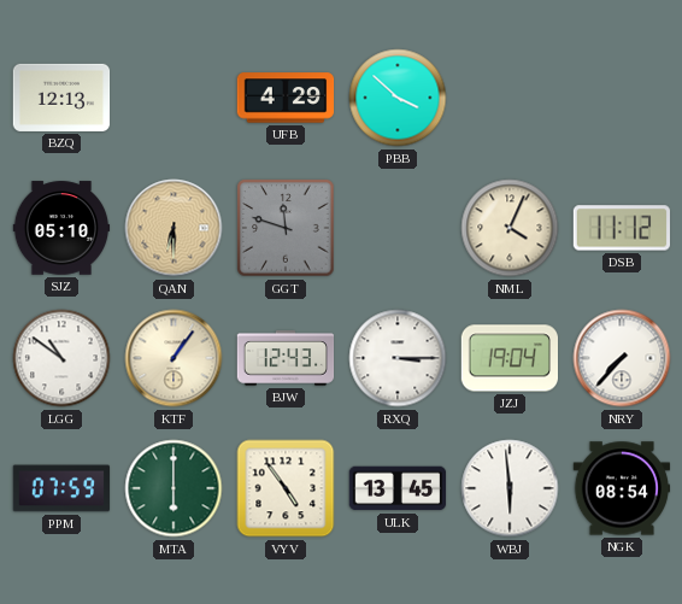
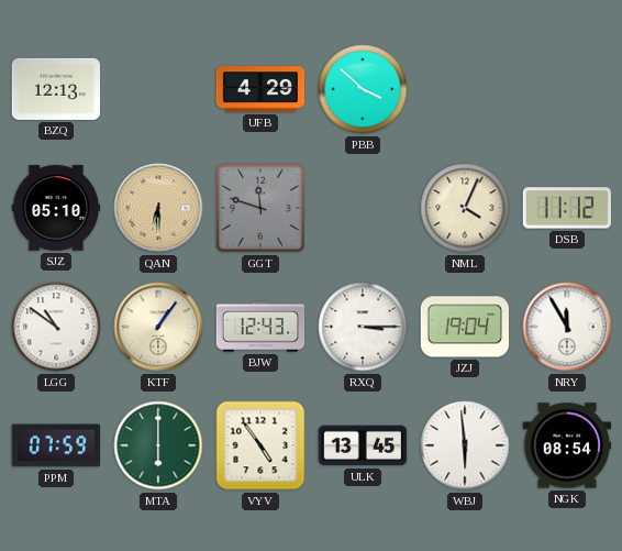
NRY: 7:37 -> 11:55 (567, 327)
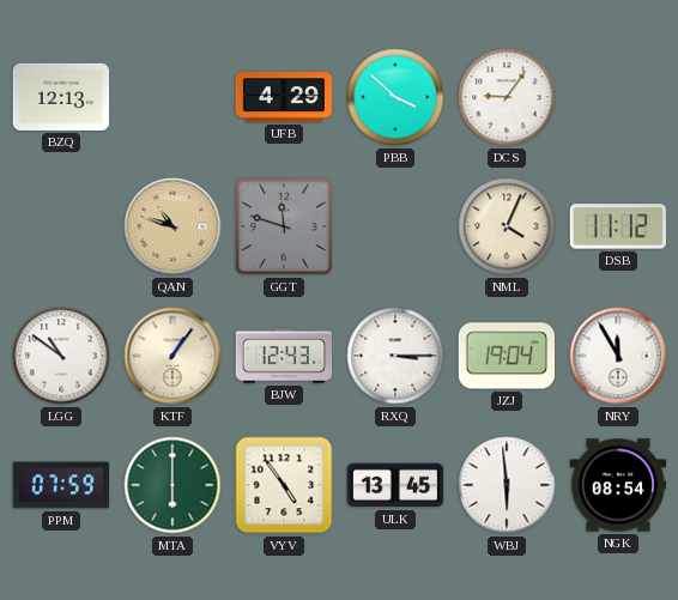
DCS: none -> 9:06 (507, 97)
SJZ: 05:10 -> none (56, 208)
QAN: 6:30 -> 10:48 (172, 226)
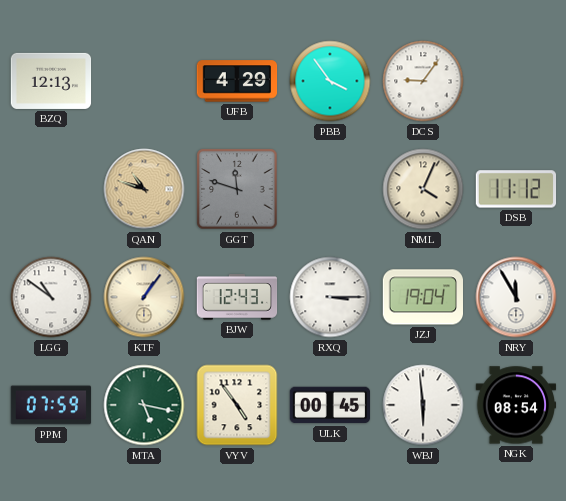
PBB: 3:52 -> 3:54 (330, 81)
MTA: 6:00 -> 5:17 (144, 405)
ULK: 13:45 -> 00:45 (330, 405)
